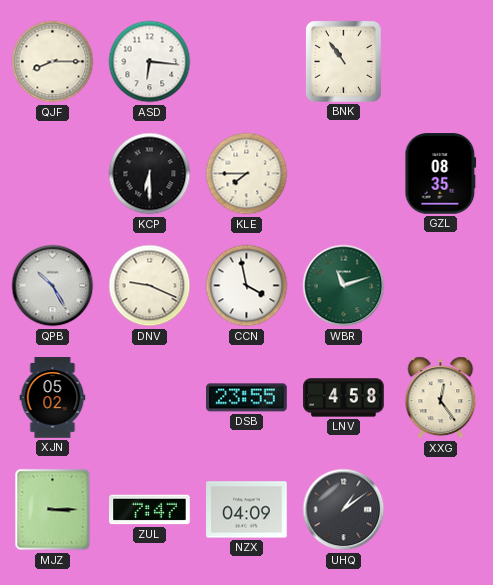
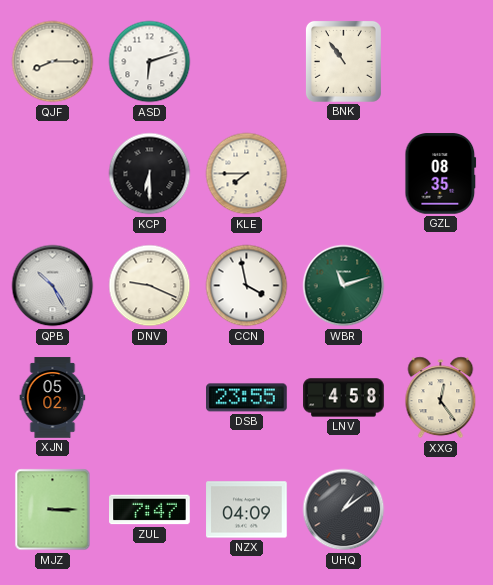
ASD: 6:16 -> 6:12 (150, 62)
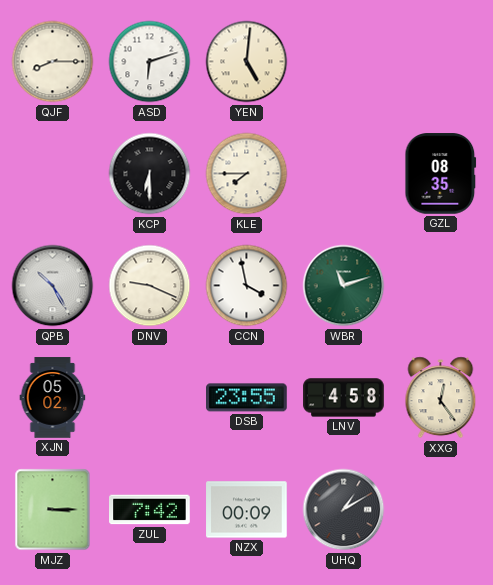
YEN: none -> 5:01 (247, 62)
BNK: 10:54 -> none (343, 61)
ZUL: 7:47 -> 7:42 (150, 510)
NZX: 04:09 -> 00:09 (247, 510)
UHQ: 1:09 -> 1:10 (344, 510)
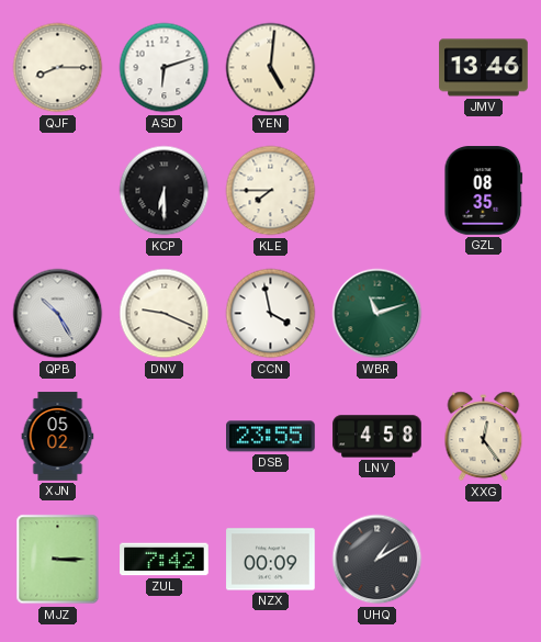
JMV: none -> 13:46 (484, 68)
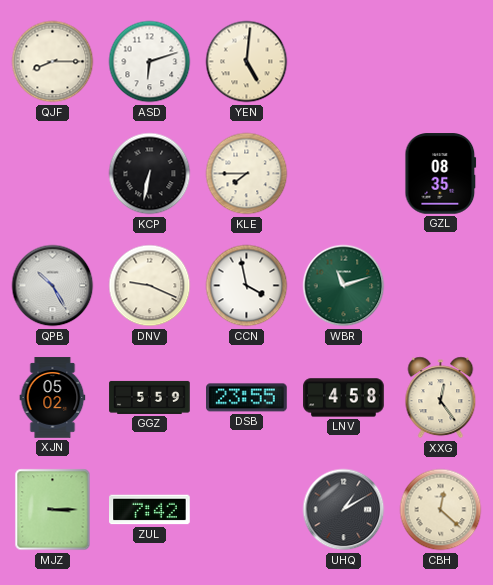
JMV: 13:46 -> none (484, 68)
KCP: 6:30 -> 6:32 (150, 174)
GGZ: none -> 5:59 (150, 397)
NZX: 00:09 -> none (271, 560)
CBH: none -> 12:22 (441, 510)
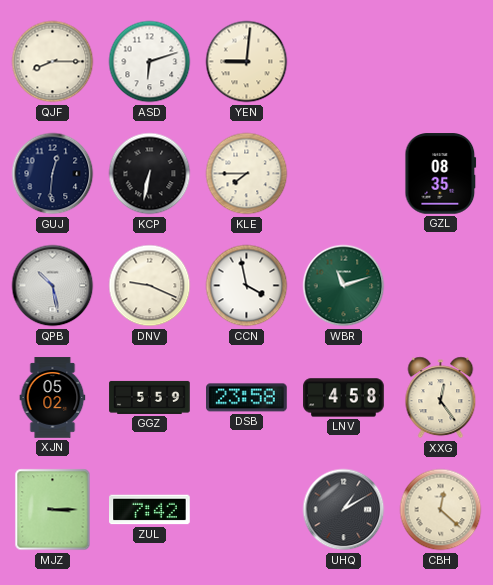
YEN: 5:01 -> 9:01 (247, 62)
GUJ: none -> 12:31 (53, 174)
QPB: 10:25 -> 10:28 (53, 286)
DSB: 23:55 -> 23:58 (247, 398)
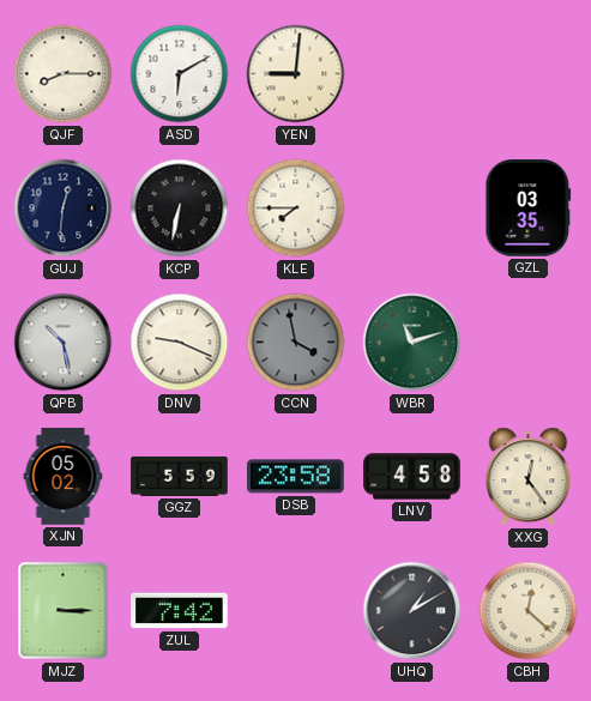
ASD: 6:12 -> 6:10 (180, 74)
GZL: 08:35 -> 03:35 (529, 209)
CCN dial: white -> grey (296, 343)
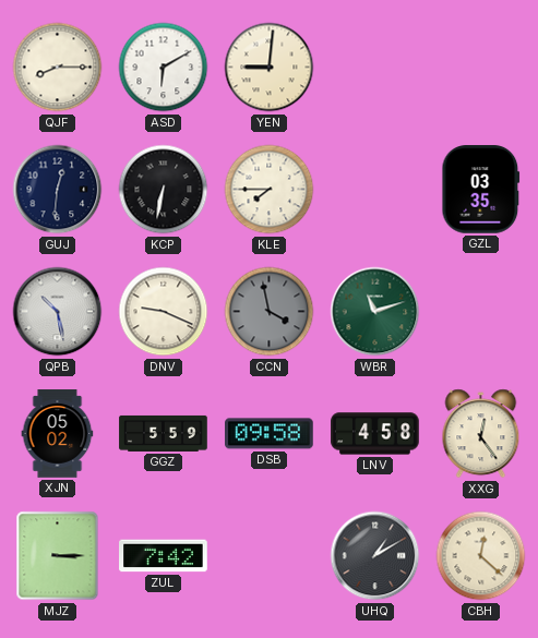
DSB: 23:58 -> 09:58 (270, 434)
